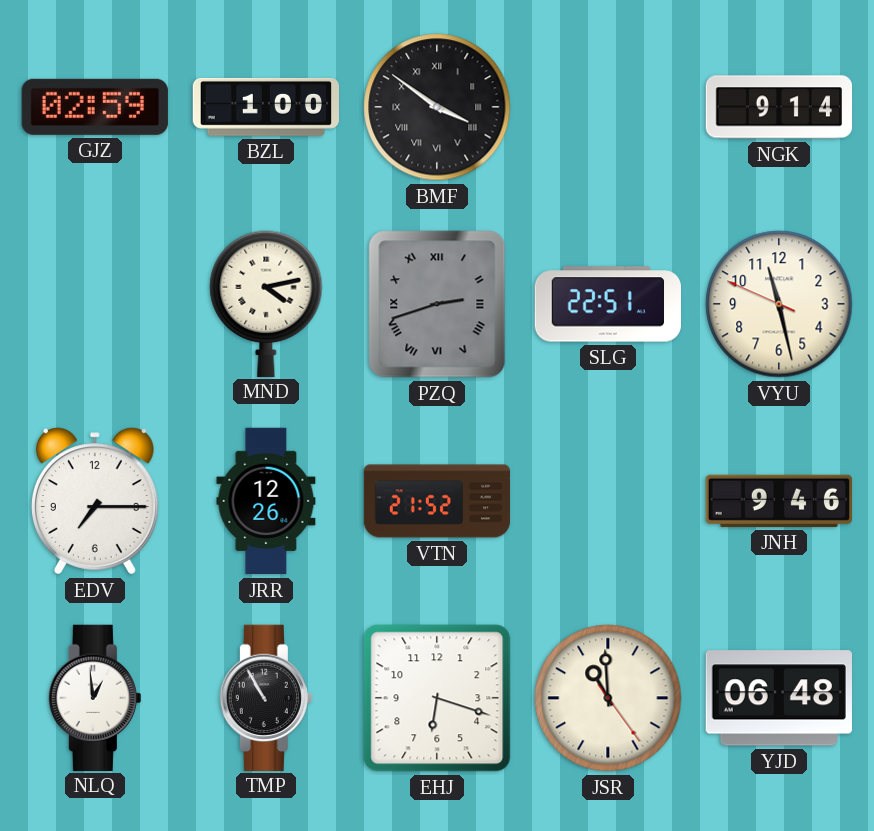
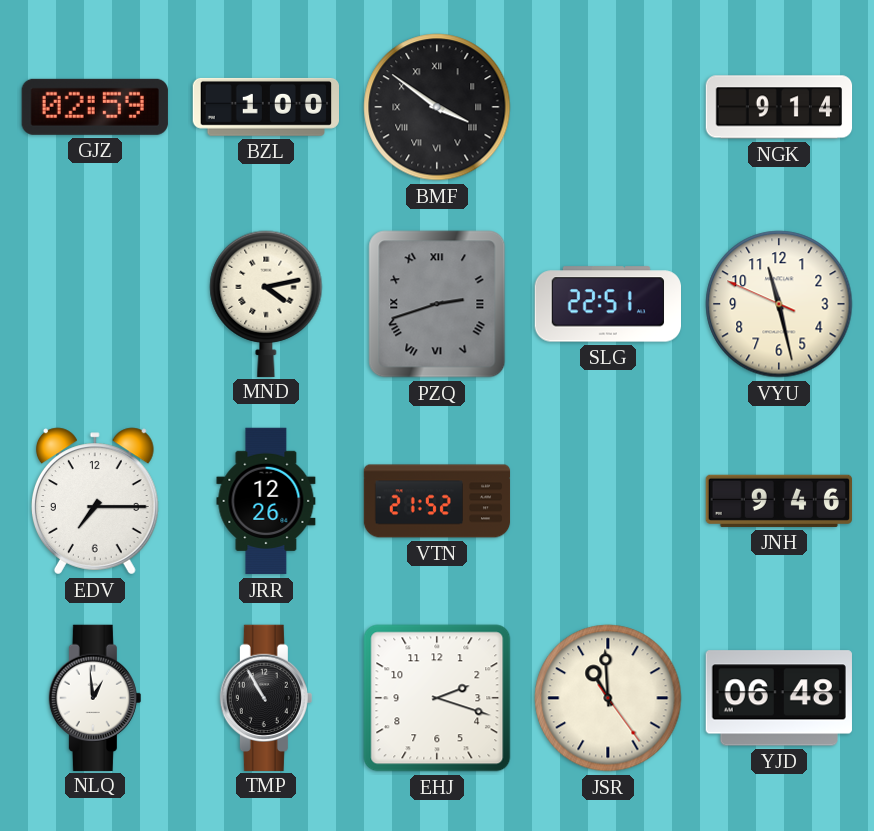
EHJ: 6:18 -> 2:18 (437, 698)
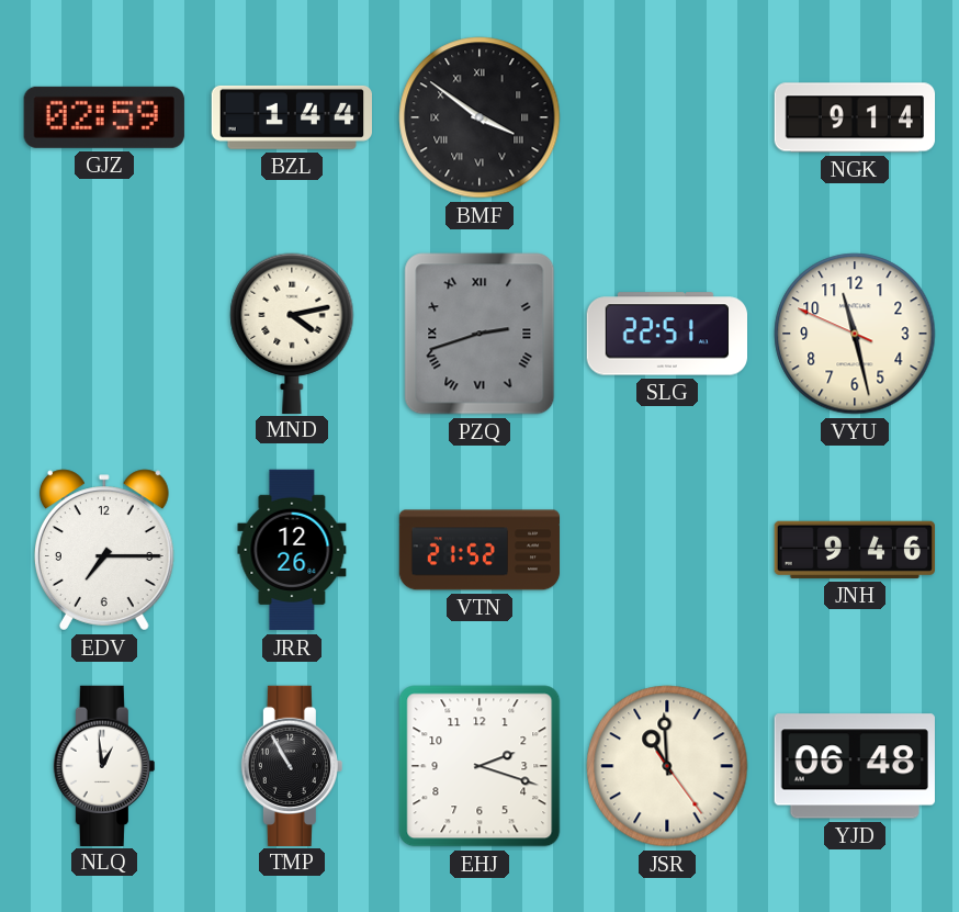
BZL: 1:00 -> 1:44 (291, 117)
